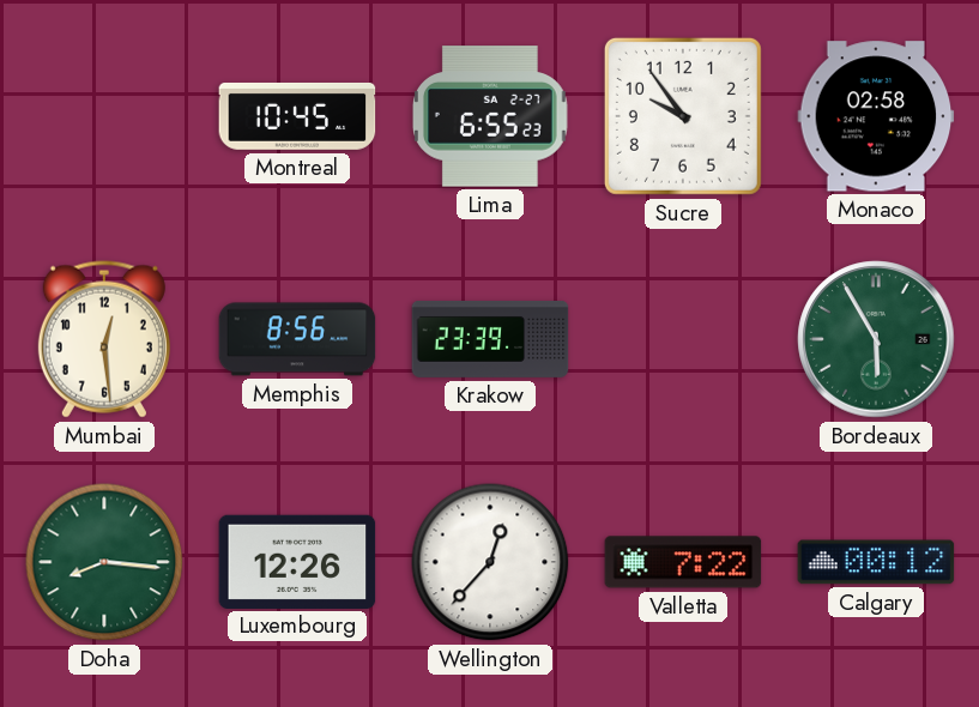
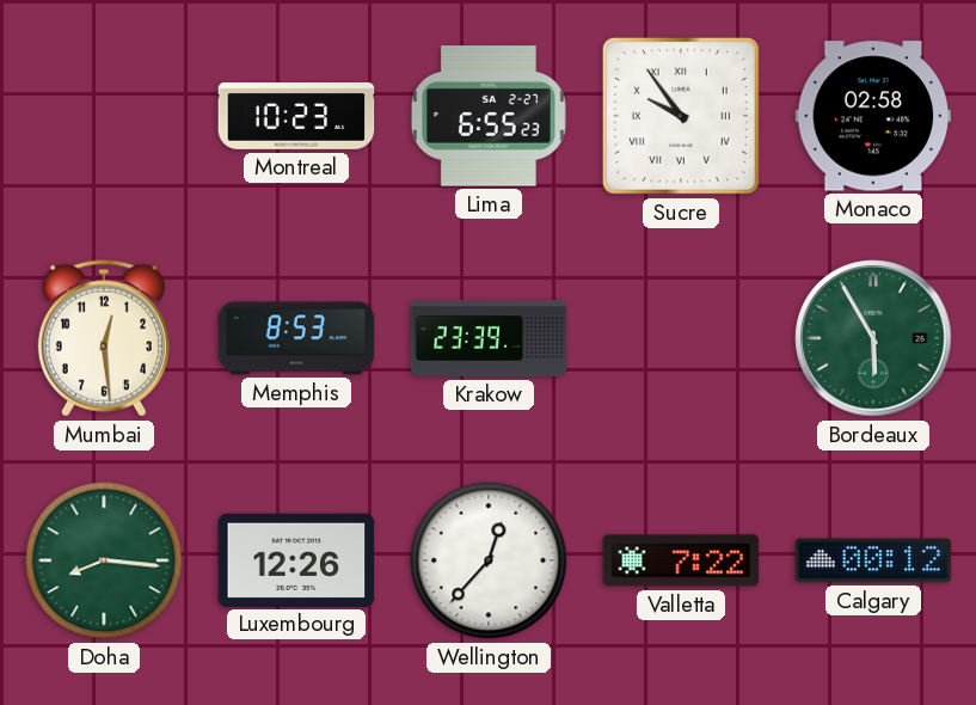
Montreal: 10:45 -> 10:23 (296, 116)
Sucre numerals: Arabic -> Roman (681, 116)
Memphis: 8:56 -> 8:53 (296, 338)
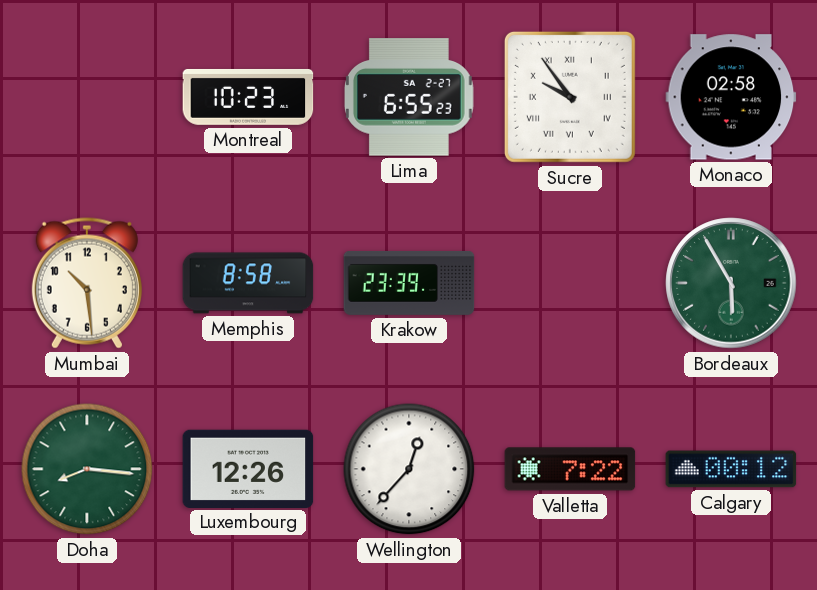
Mumbai: 12:29 -> 10:29 (87, 283)
Memphis: 8:53 -> 8:58 (248, 283)
